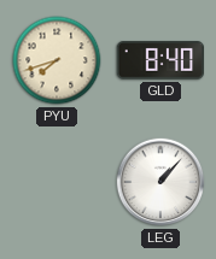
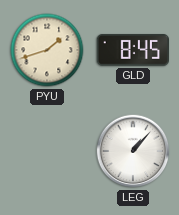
PYU: 7:42 -> 1:42 (47, 50)
GLD: 8:40 -> 8:45 (132, 50)
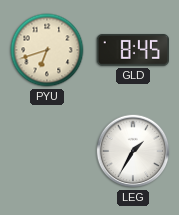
PYU: 1:42 -> 6:42 (47, 50)
LEG: 1:07 -> 1:35 (133, 151)
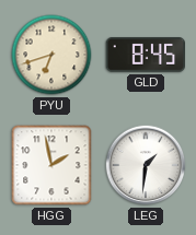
HGG: none -> 1:58 (51, 165)
LEG: 1:35 -> 1:31 (146, 165)
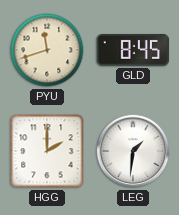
PYU: 6:42 -> 11:42 (47, 50)
HGG: 1:58 -> 2:00 (47, 151)
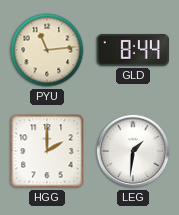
PYU: 11:42 -> 11:14 (47, 50)
GLD: 8:45 -> 8:44 (132, 50)
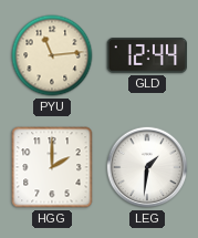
GLD: 8:44 -> 12:44 (146, 55)
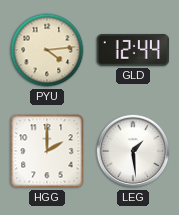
PYU: 11:14 -> 4:14 (47, 50)
LEG: 1:31 -> 1:29 (133, 151)
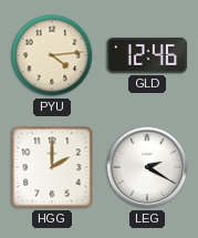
GLD: 12:44 -> 12:46 (146, 55)
LEG: 1:29 -> 2:20 (147, 167)
